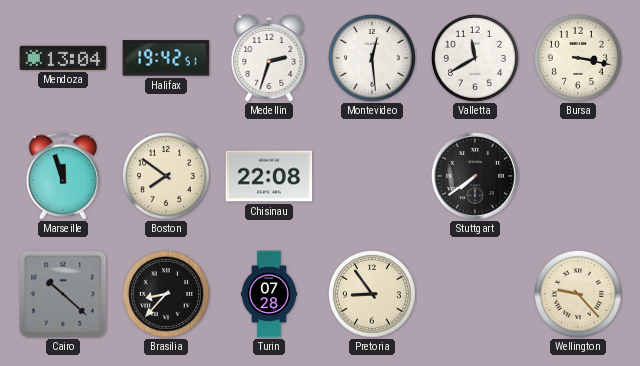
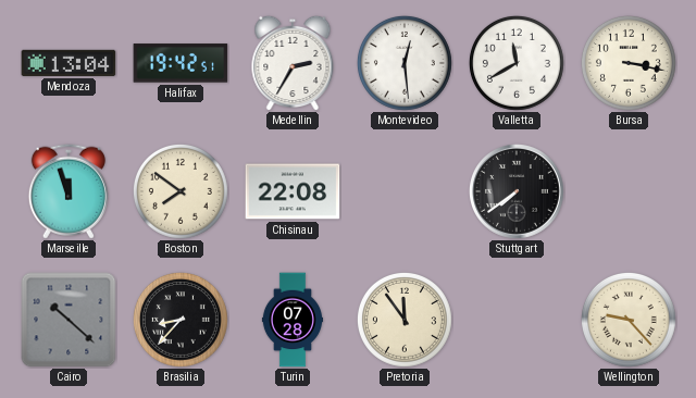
Medellin: 2:33 -> 2:35 (293, 63)
Pretoria: 8:54 -> 11:54 (405, 320)
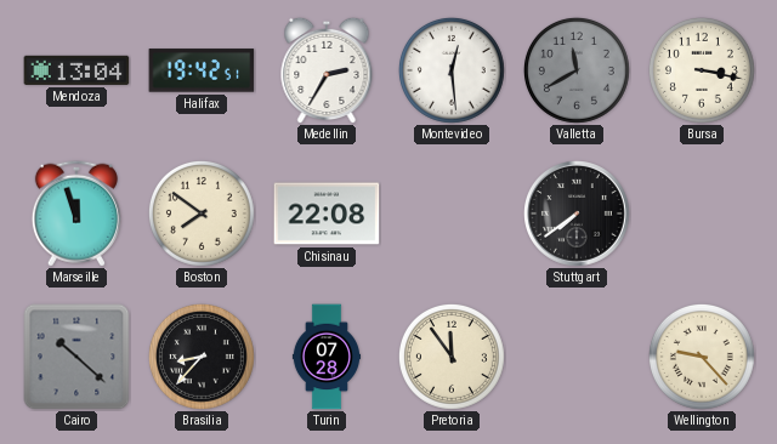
Valletta dial: white -> grey (577, 70)
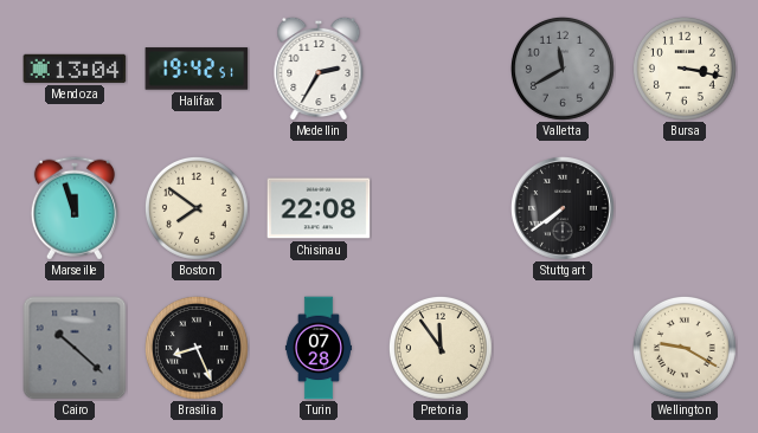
Montevideo: 12:29 -> none (452, 70)
Brasilia: 8:37 -> 8:26 (197, 348)
Wellington: 9:23 -> 9:20 (685, 348)
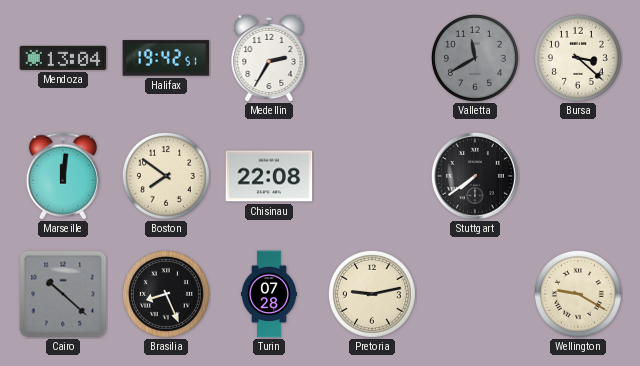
Bursa: 3:17 -> 3:22 (578, 58)
Marseille: 11:57 -> 12:01 (63, 176)
Pretoria: 11:54 -> 9:13 (372, 294)
